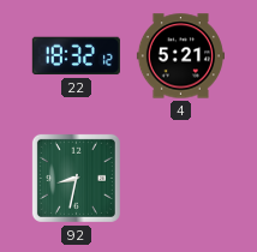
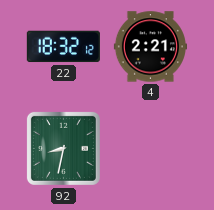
4: 5:21 -> 2:21 (150, 47)
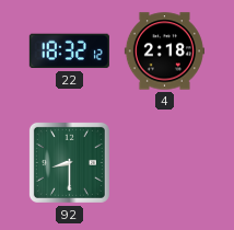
4: 2:21 -> 2:18 (164, 51)
92: 8:32 -> 8:30 (69, 162)
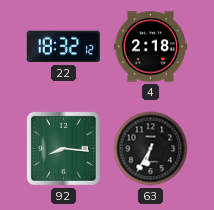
92: 8:30 -> 8:16 (63, 148)
63: none -> 6:35 (151, 149)
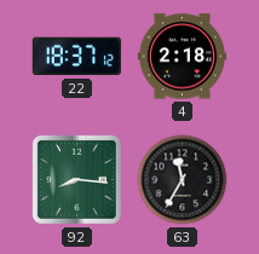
22: 18:32 -> 18:37 (76, 57)
63: 6:35 -> 11:35 (183, 180)
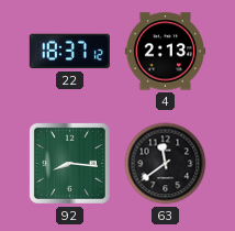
4: 2:18 -> 2:13 (165, 52)
63: 11:35 -> 11:39 (166, 164)
